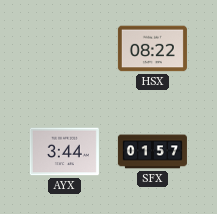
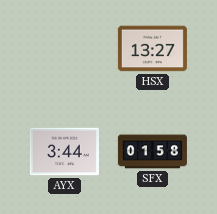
HSX: 08:22 -> 13:27 (152, 49)
SFX: 01:57 -> 01:58 (152, 152)
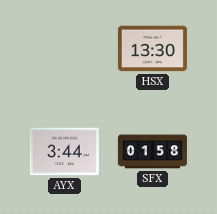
HSX: 13:27 -> 13:30 (152, 49)
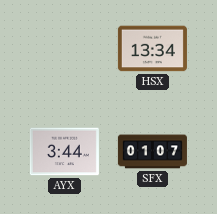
HSX: 13:30 -> 13:34 (152, 49)
SFX: 01:58 -> 01:07 (152, 152)
